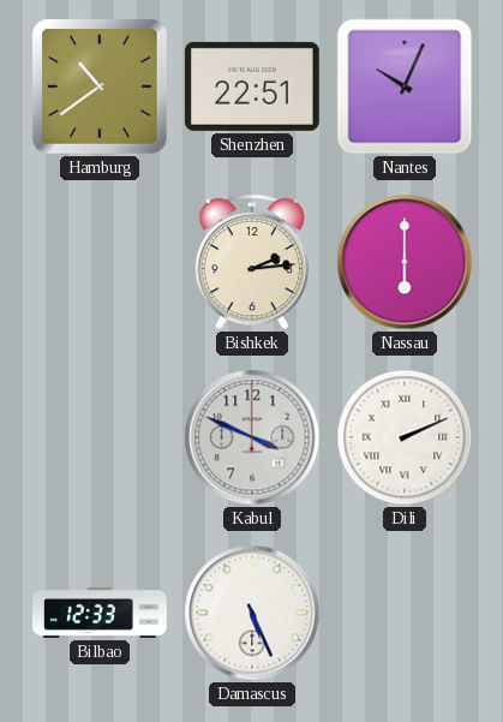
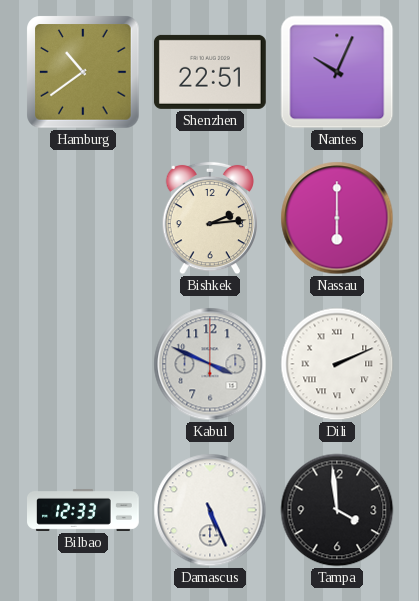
Tampa: none -> 3:59 (337, 510)
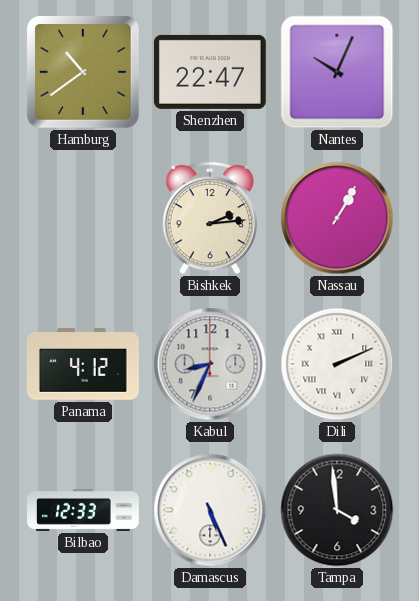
Shenzhen: 22:51 -> 22:47 (210, 72)
Nassau: 6:00 -> 1:05 (337, 218)
Panama: none -> 4:12 (83, 364)
Kabul: 3:49 -> 8:34 (210, 364)
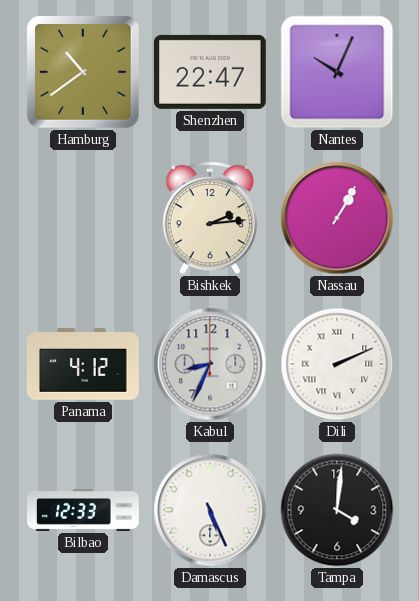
Tampa: 3:59 -> 4:01 (337, 510)
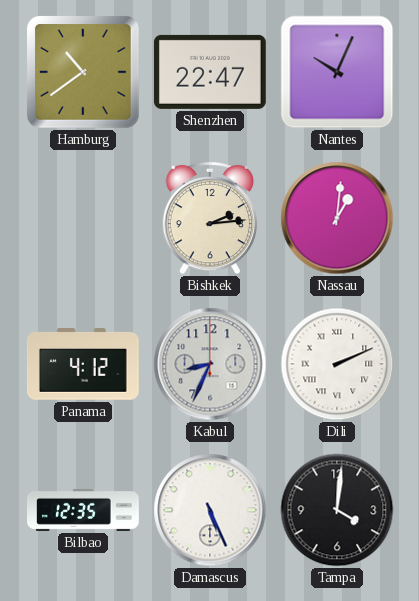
Nassau: 1:05 -> 1:01 (337, 218)
Bilbao: 12:33 -> 12:35 (84, 510)
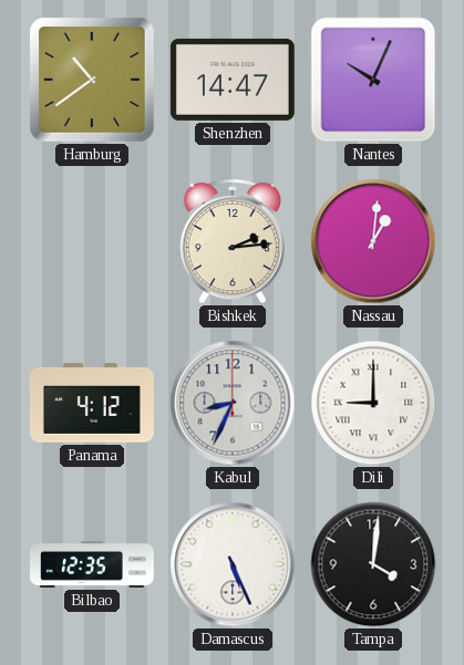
Shenzhen: 22:47 -> 14:47 (233, 80)
Dili: 2:11 -> 9:00 (373, 403)
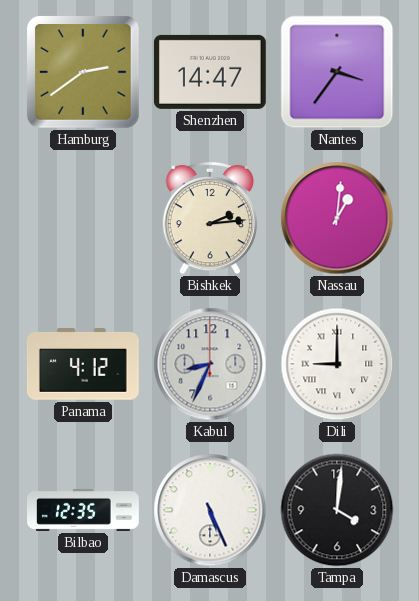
Hamburg: 10:39 -> 2:39 (83, 72)
Nantes: 10:04 -> 3:36 (337, 72)
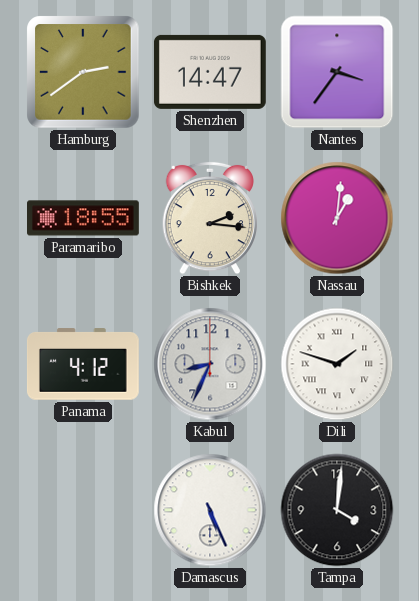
Paramaribo: none -> 18:55 (84, 218)
Bishkek: 2:14 -> 2:16 (209, 218)
Dili: 9:00 -> 1:48 (337, 364)
Bilbao: 12:35 -> none (84, 510)
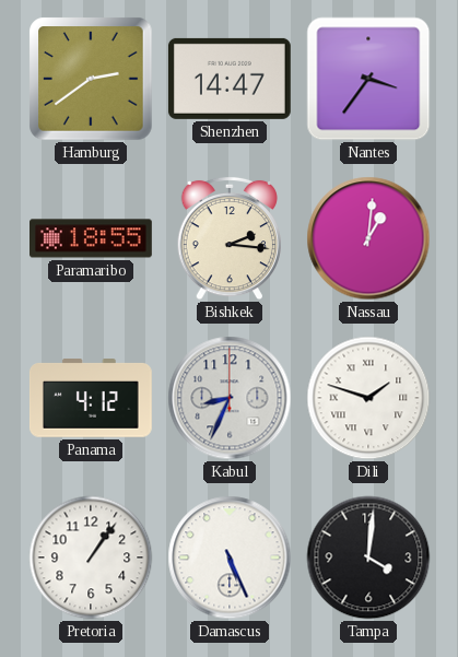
Pretoria: none -> 1:06 (91, 558)
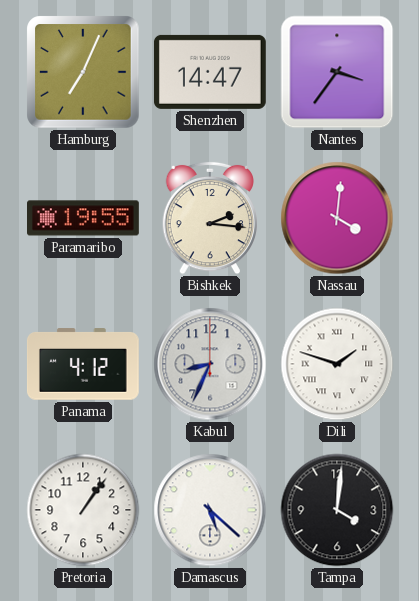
Hamburg: 2:39 -> 7:04 (83, 72)
Paramaribo: 18:55 -> 19:55 (84, 218)
Nassau: 1:01 -> 4:01 (337, 218)
Damascus: 5:26 -> 5:22 (210, 510)
